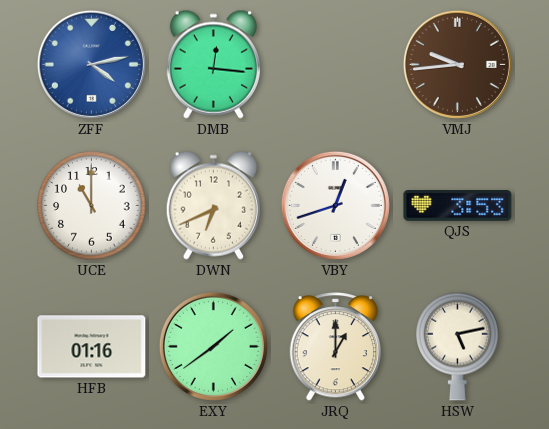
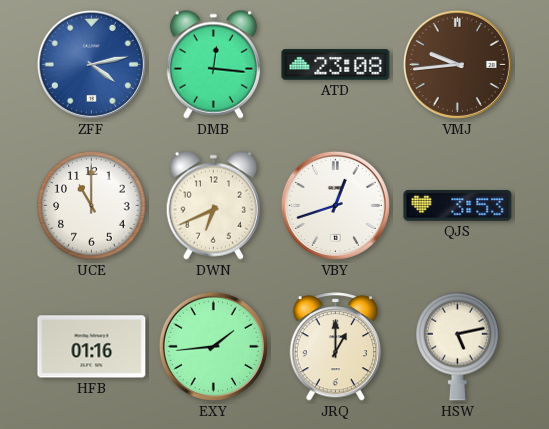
ATD: none -> 23:08 (336, 65)
EXY: 1:39 -> 1:44 (213, 346)
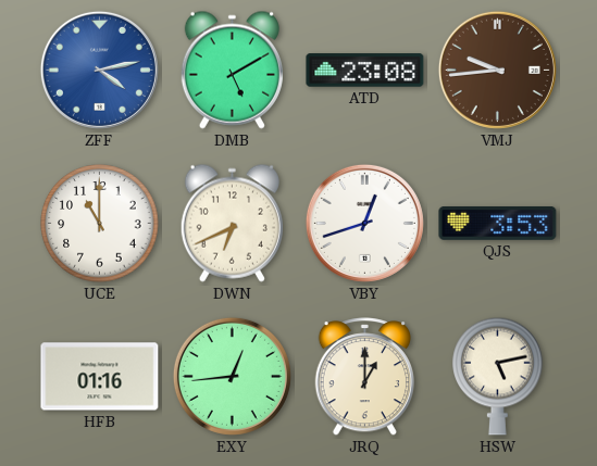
DMB: 12:16 -> 5:10 (232, 70)
EXY: 1:44 -> 12:44 (232, 376)
